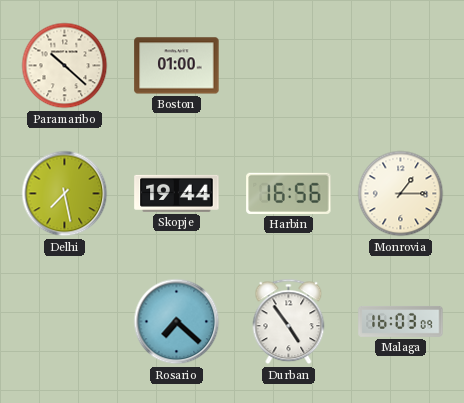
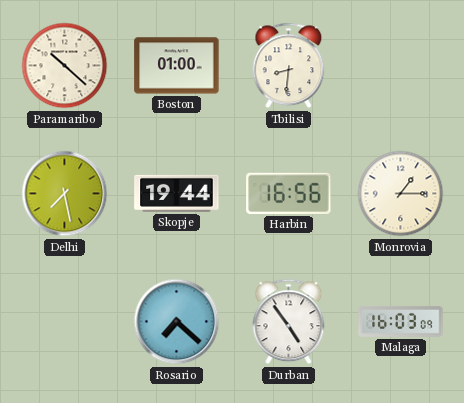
Tbilisi: none -> 8:31 (289, 66)
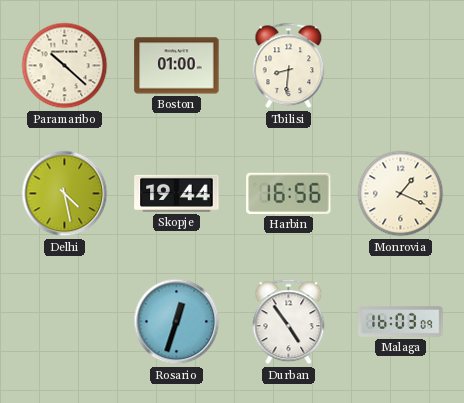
Delhi: 7:28 -> 4:28 (65, 194)
Monrovia: 1:15 -> 1:19 (401, 194)
Rosario: 7:22 -> 12:33 (177, 322)
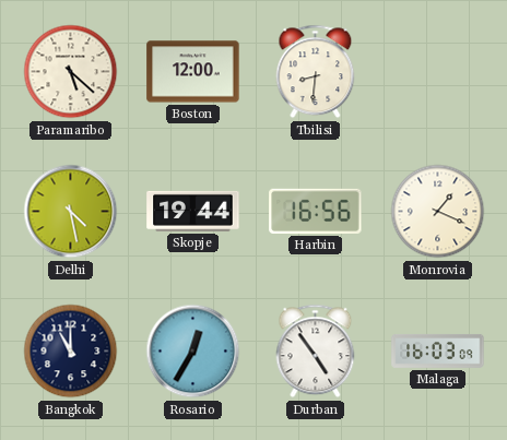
Paramaribo: 10:22 -> 5:22 (71, 72)
Boston: 01:00 -> 12:00 (193, 72)
Bangkok: none -> 11:00 (71, 352)
Rosario: 12:33 -> 12:35 (193, 352)
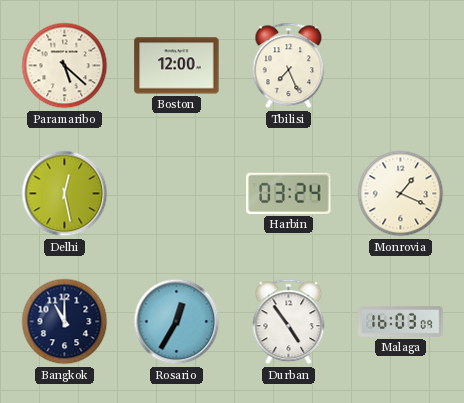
Tbilisi: 8:31 -> 7:26 (289, 66)
Delhi: 4:28 -> 12:28 (65, 194)
Skopje: 19:44 -> none (193, 211)
Harbin: 16:56 -> 03:24 (289, 193)
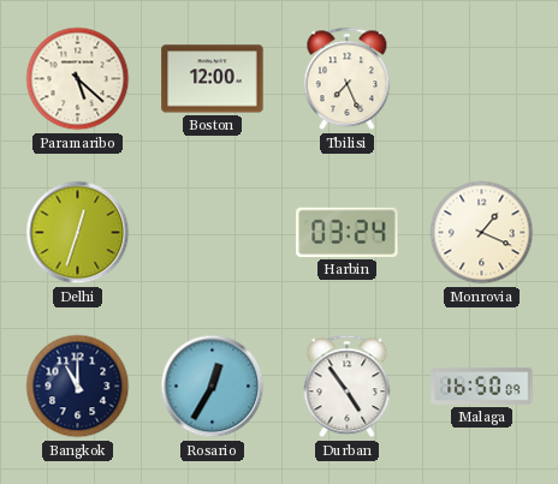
Delhi: 12:28 -> 12:33 (78, 233)
Malaga: 16:03 -> 16:50 (482, 386)
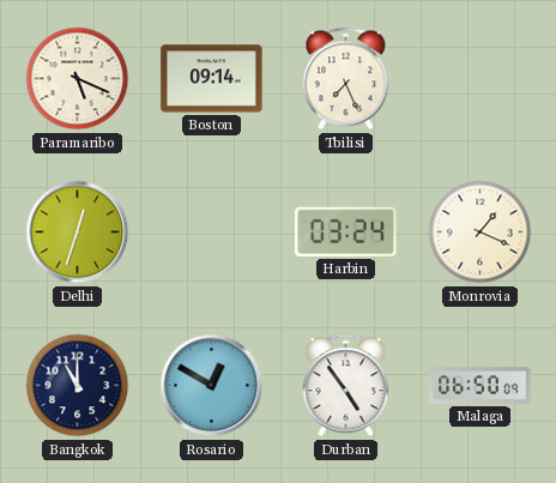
Paramaribo: 5:22 -> 5:19 (78, 79)
Boston: 12:00 -> 09:14 (212, 79)
Rosario: 12:35 -> 12:50 (212, 386)
Malaga: 16:50 -> 06:50 (481, 385)
